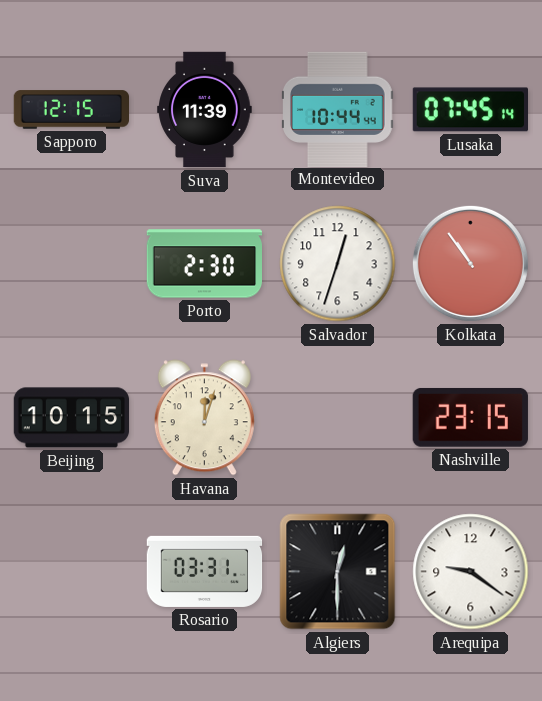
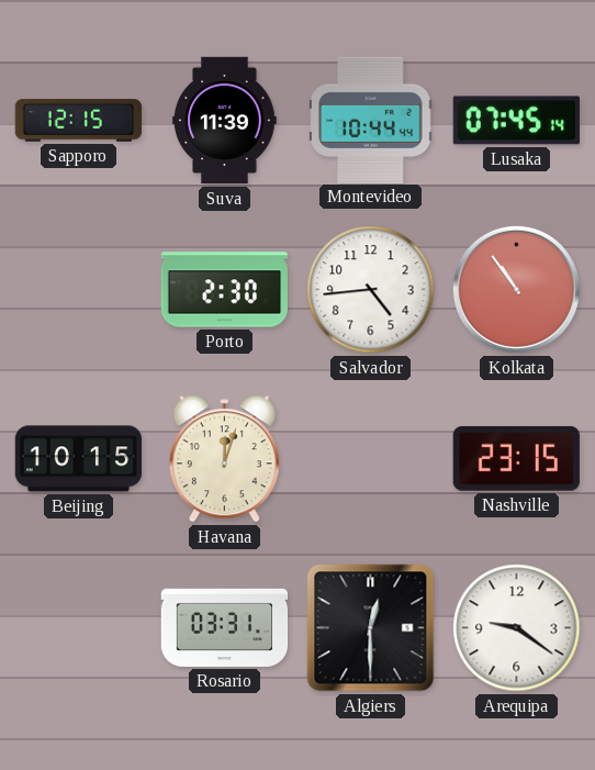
Salvador: 12:33 -> 4:44 (371, 290)
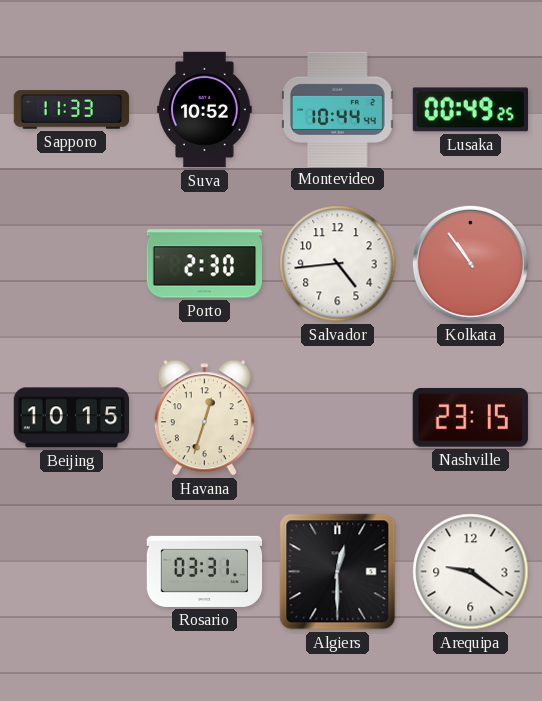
Sapporo: 12:15 -> 11:33 (71, 110)
Suva: 11:39 -> 10:52 (205, 110)
Lusaka: 07:45 -> 00:49 (470, 110)
Havana: 12:03 -> 12:33 (204, 418)
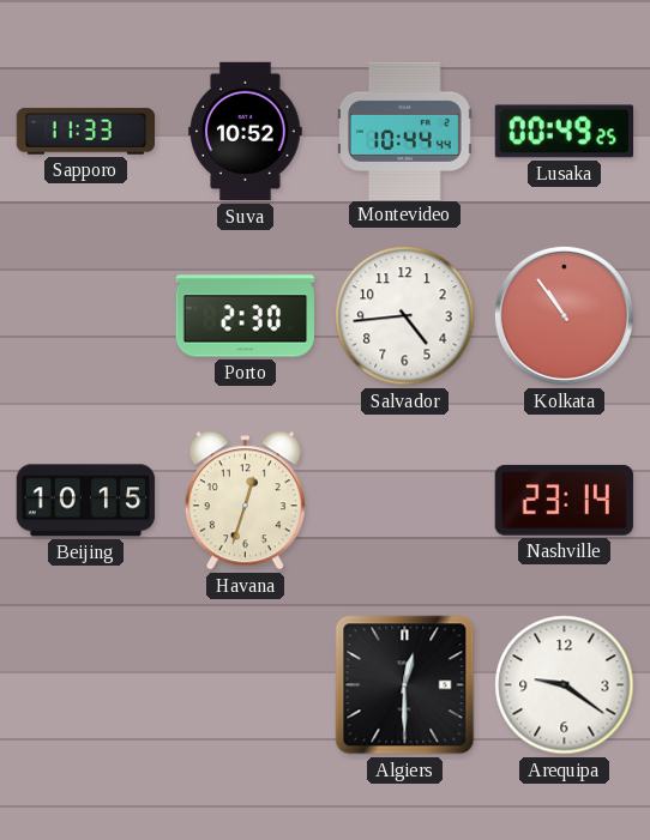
Nashville: 23:15 -> 23:14 (564, 500)
Rosario: 03:31 -> none (205, 571)
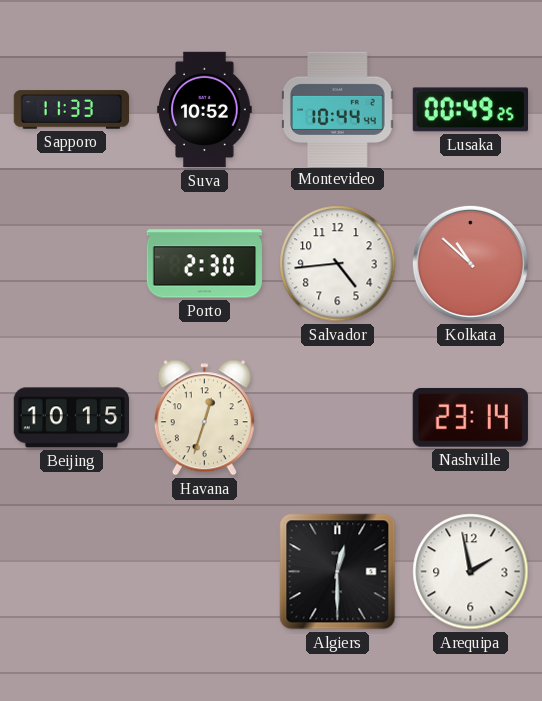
Kolkata: 10:54 -> 10:52 (470, 263)
Arequipa: 9:21 -> 1:58 (471, 572)
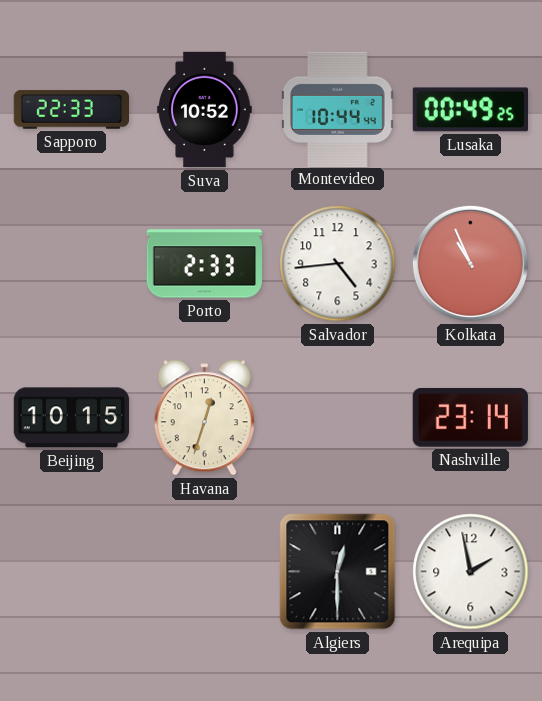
Sapporo: 11:33 -> 22:33 (71, 110)
Porto: 2:30 -> 2:33 (205, 264)
Kolkata: 10:52 -> 10:56 (470, 263)
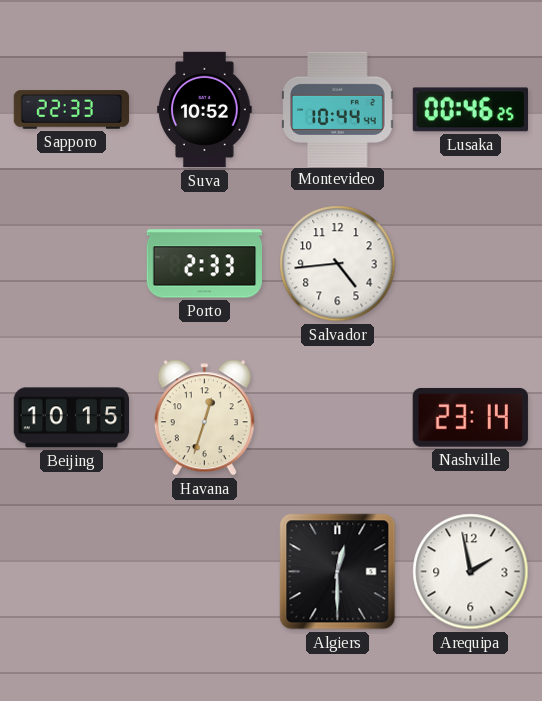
Lusaka: 00:49 -> 00:46 (470, 110)
Kolkata: 10:56 -> none (470, 263)
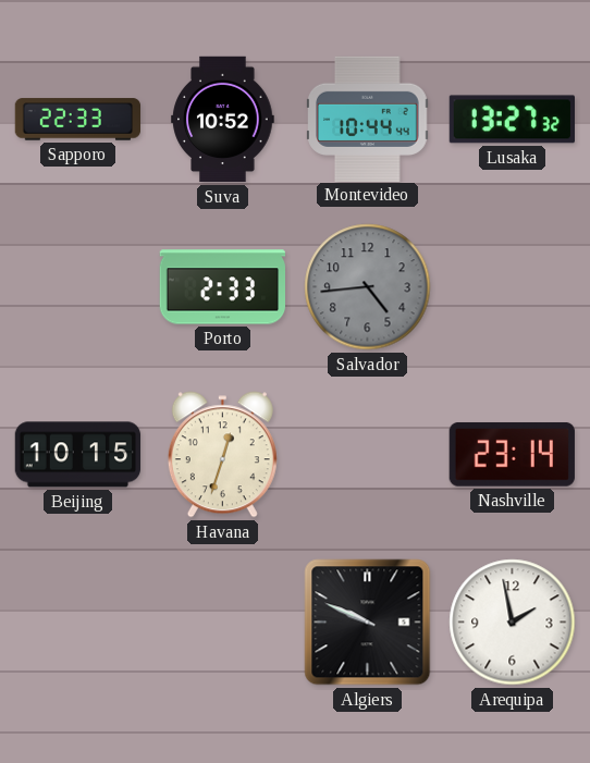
Lusaka: 00:46 -> 13:27 (512, 120)
Salvador dial: white -> grey (368, 287)
Algiers: 12:30 -> 9:49 (368, 623)
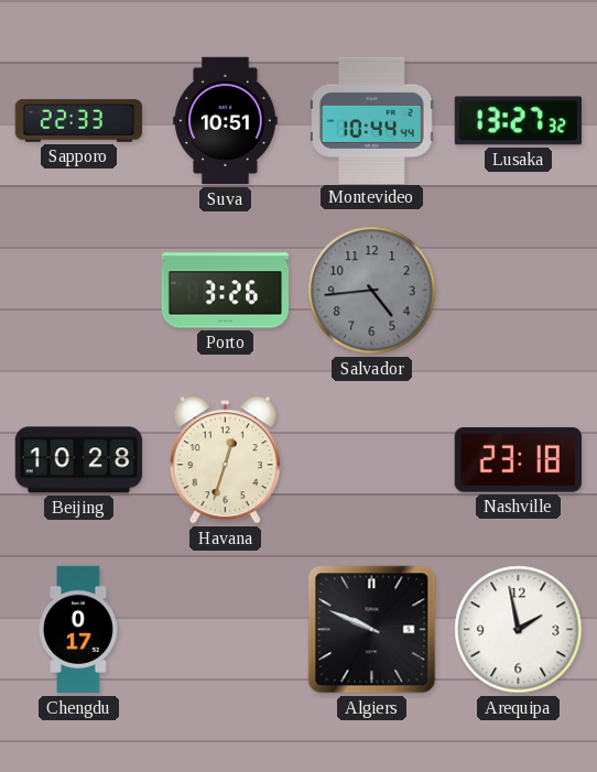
Suva: 10:52 -> 10:51 (226, 121)
Porto: 2:33 -> 3:26 (226, 291)
Beijing: 10:15 -> 10:28 (79, 460)
Nashville: 23:14 -> 23:18 (518, 459)
Chengdu: none -> 0:17 (78, 630)
